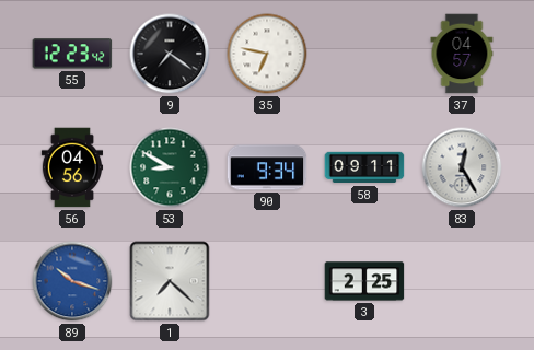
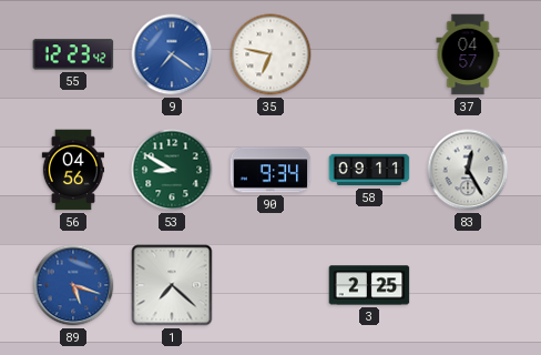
9 dial: black -> blue (172, 54)
89: 10:18 -> 5:18 (73, 285)
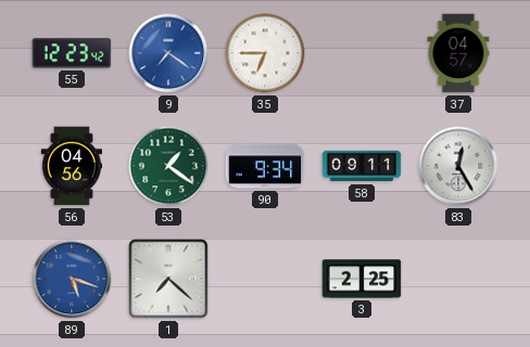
35: 6:47 -> 6:45 (265, 53)
53: 8:50 -> 1:21 (168, 166)
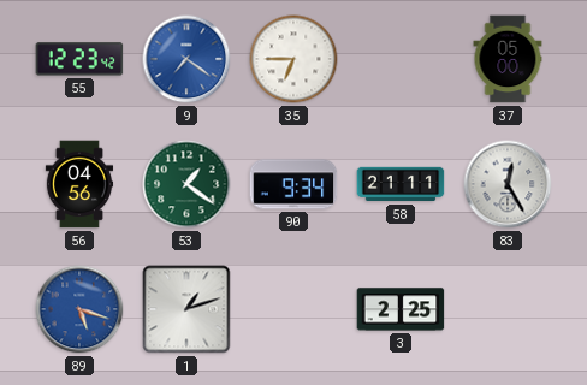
37: 04:57 -> 05:00 (508, 59)
58: 09:11 -> 21:11 (401, 184)
1: 7:22 -> 1:12 (186, 309)
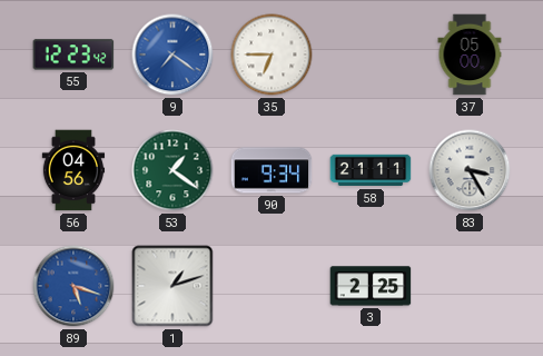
83: 12:25 -> 3:25 (470, 170)
